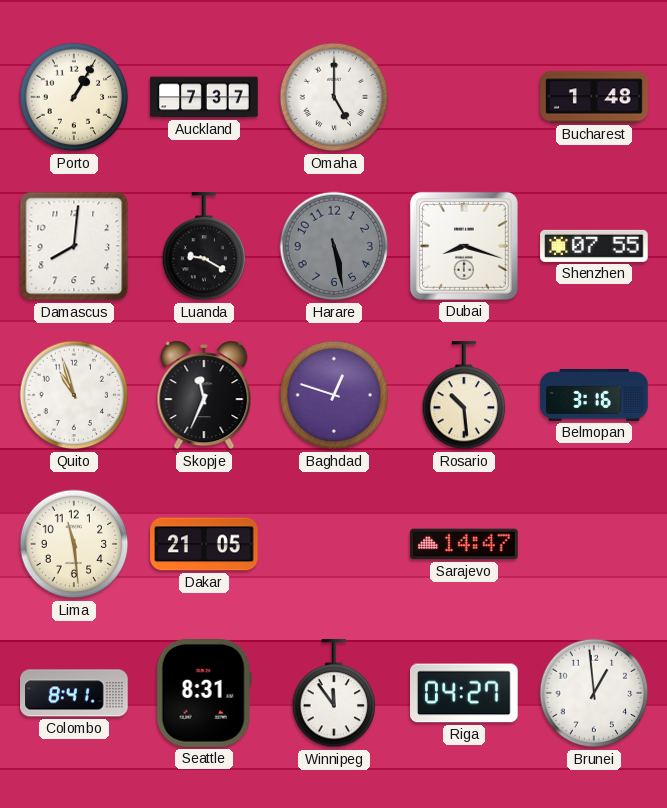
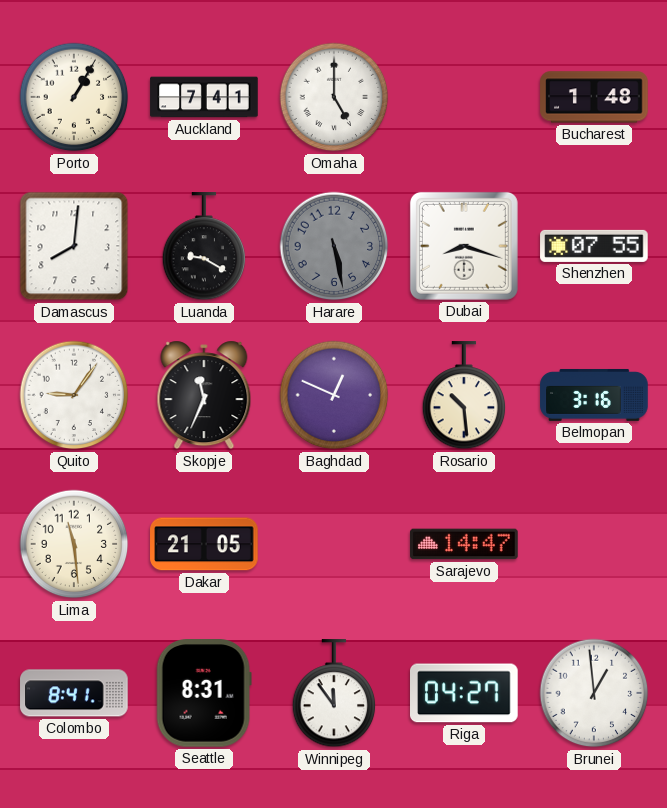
Auckland: 7:37 -> 7:41 (204, 97)
Quito: 10:57 -> 9:06 (74, 395)
Baghdad: 12:48 -> 12:49 (334, 395)
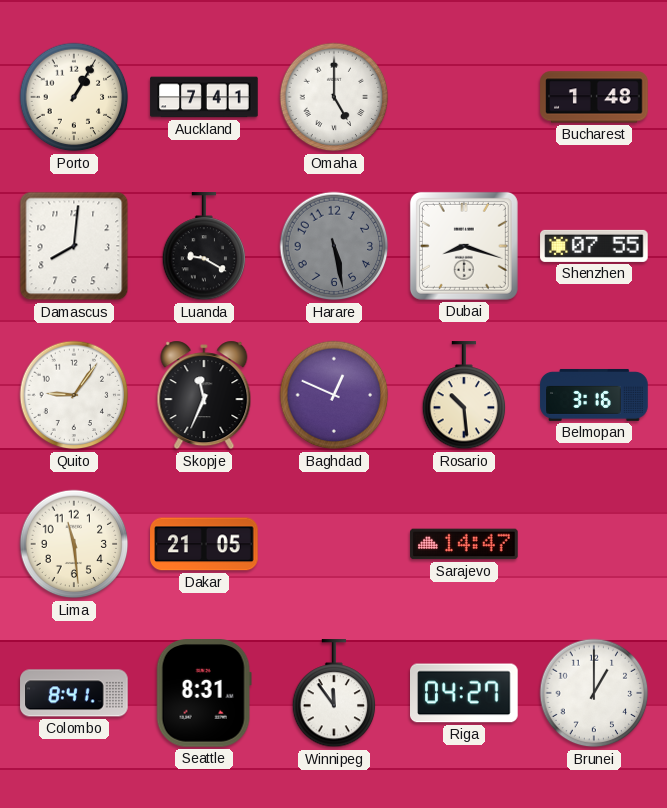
Brunei: 12:59 -> 1:00 (594, 693)
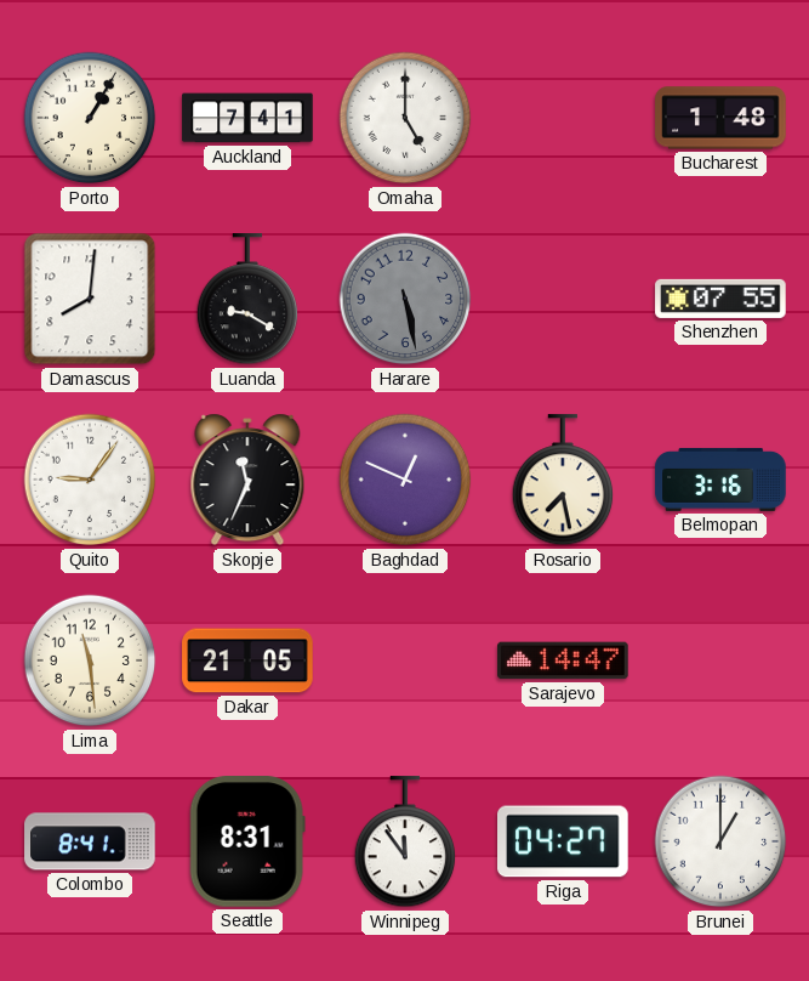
Dubai: 8:18 -> none (464, 246)
Rosario: 10:29 -> 7:28 (563, 481)
